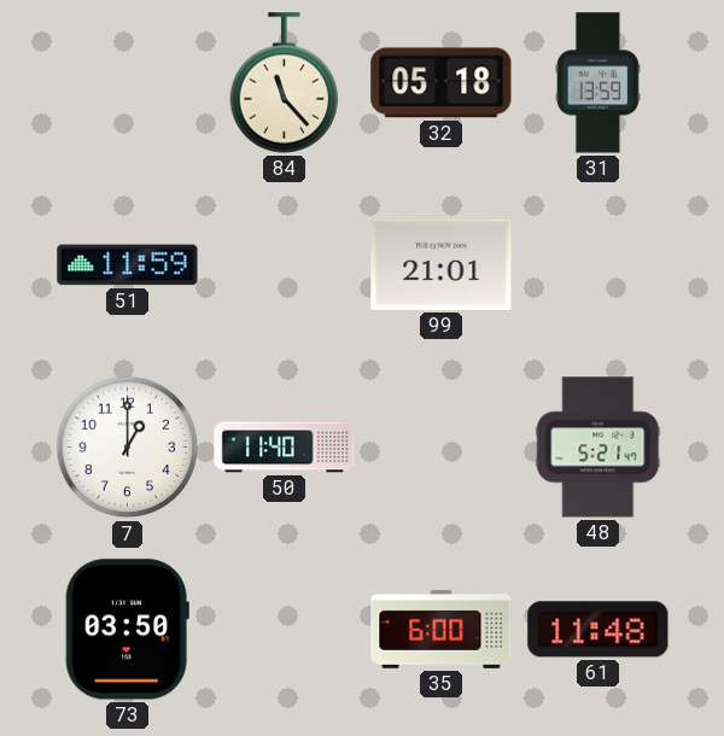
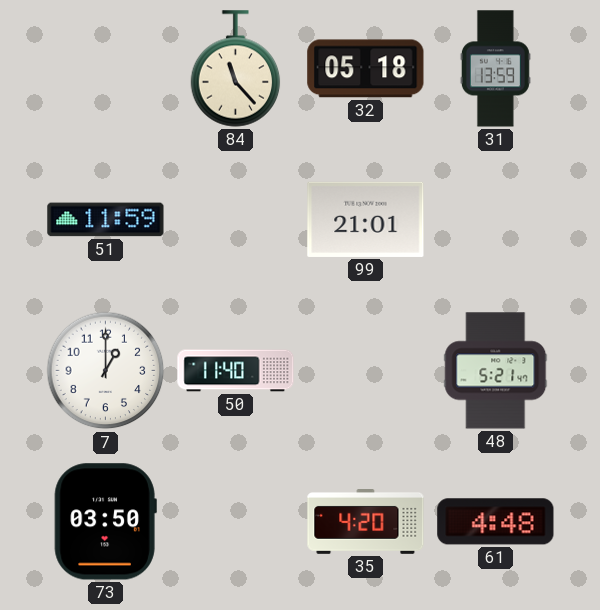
35: 6:00 -> 4:20 (366, 522)
61: 11:48 -> 4:48 (496, 522)
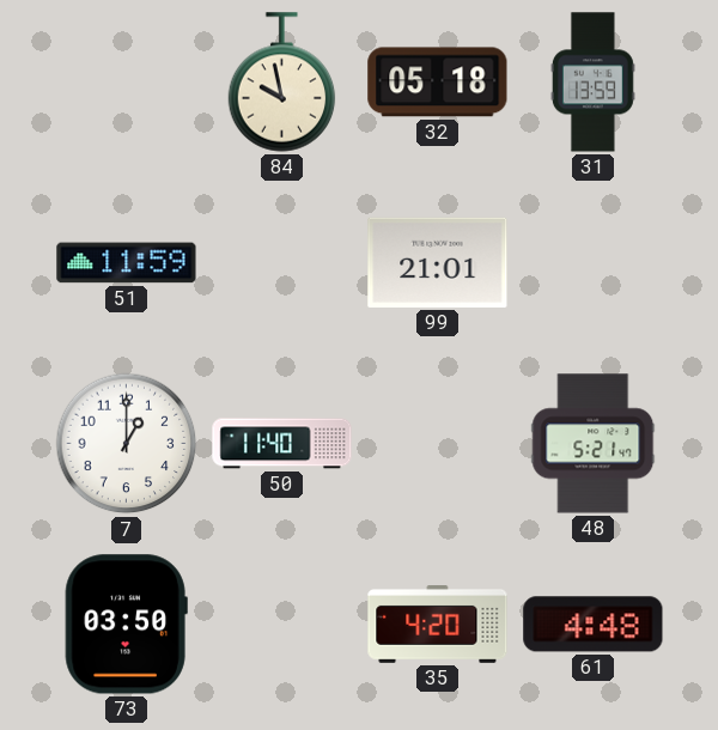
84: 11:23 -> 9:58 (282, 83)
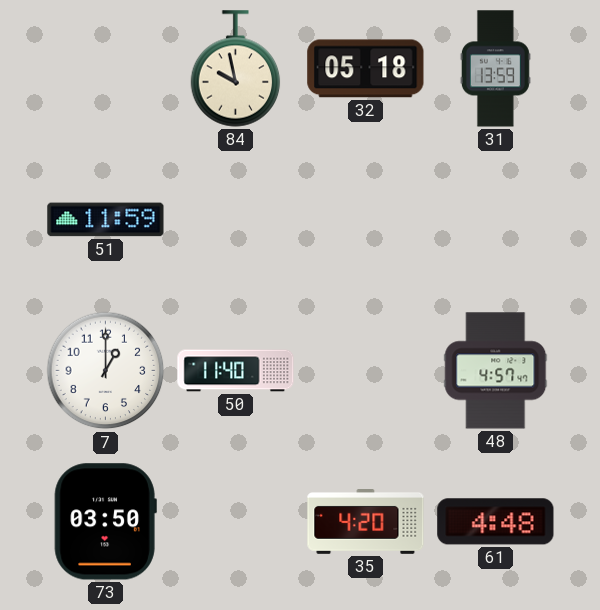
99: 21:01 -> none (438, 262)
48: 5:21 -> 4:57 (496, 371)
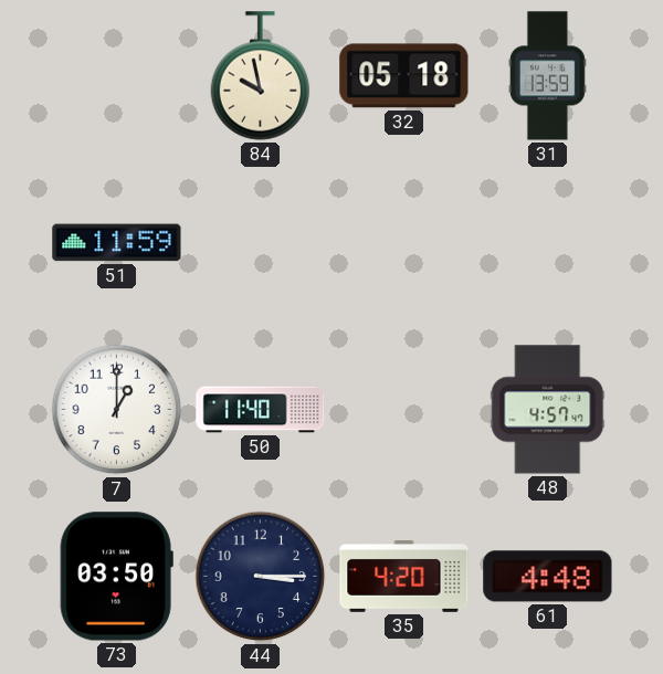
44: none -> 3:15 (261, 577)
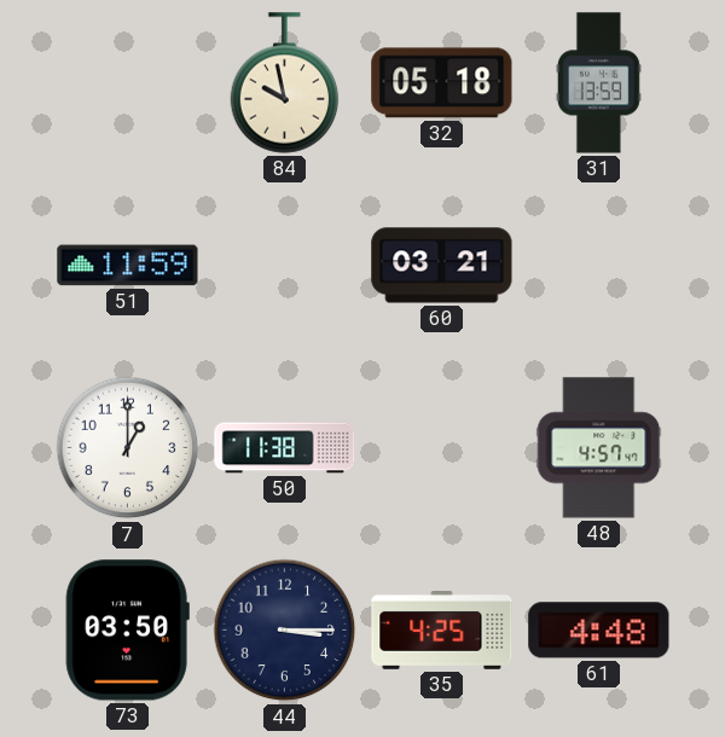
60: none -> 03:21 (442, 266)
50: 11:40 -> 11:38 (285, 448)
35: 4:20 -> 4:25 (442, 631)
